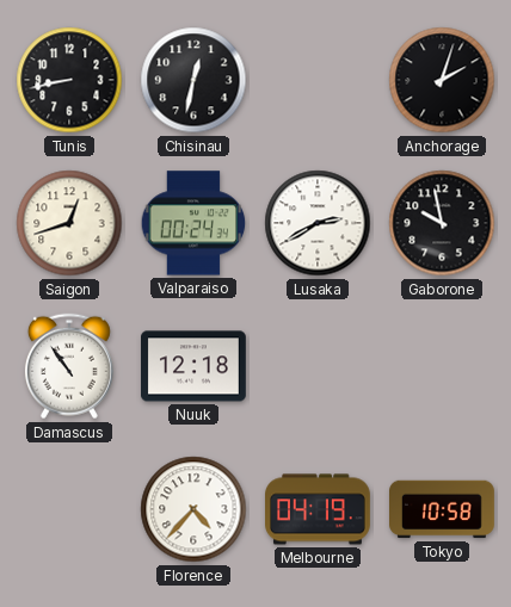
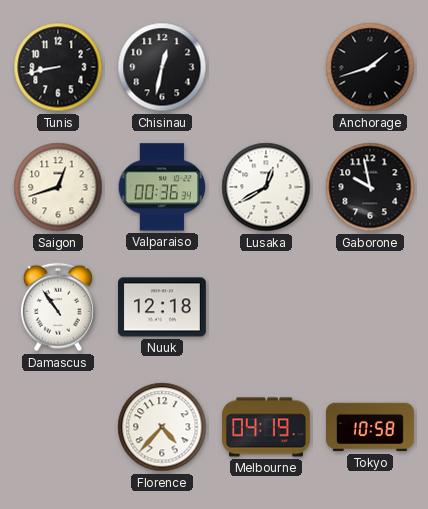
Anchorage: 2:03 -> 1:42 (370, 67)
Valparaiso: 00:24 -> 00:36 (162, 187)
Lusaka: 2:40 -> 12:40 (266, 187)
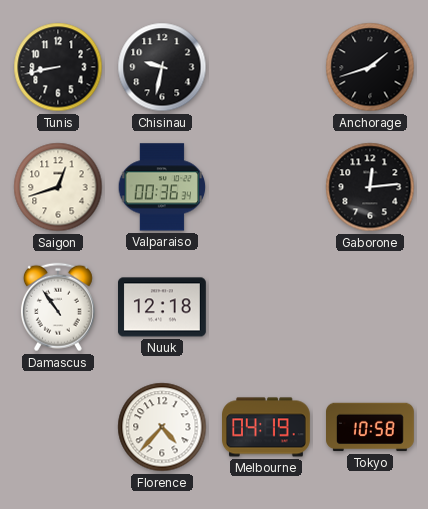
Chisinau: 12:32 -> 9:32 (162, 67)
Lusaka: 12:40 -> none (266, 187)
Gaborone: 9:58 -> 12:14 (370, 187)
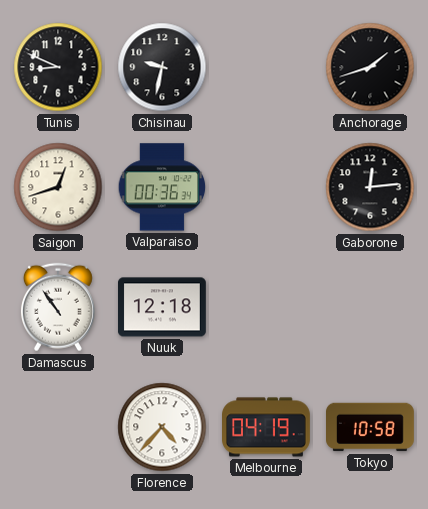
Tunis: 8:43 -> 8:49 (58, 67)
